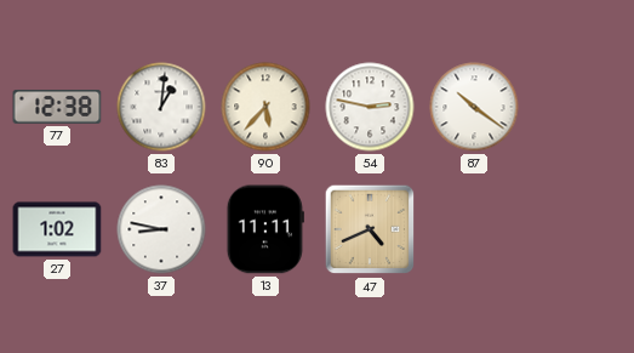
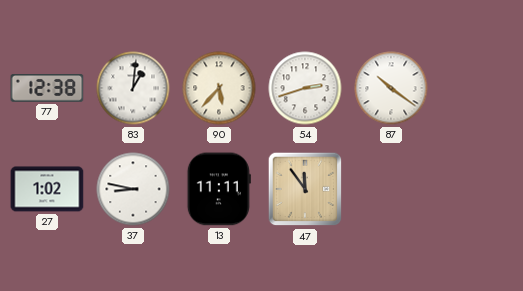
54: 2:47 -> 2:42 (305, 88)
47: 4:41 -> 11:54 (305, 189)
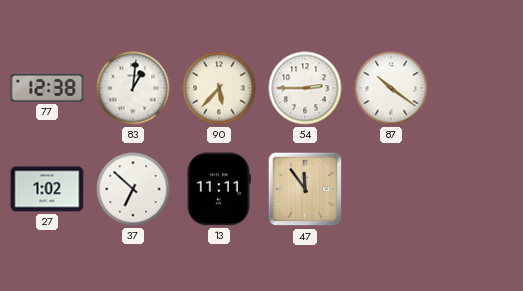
54: 2:42 -> 2:45 (305, 88)
37: 8:47 -> 6:52 (133, 189)
